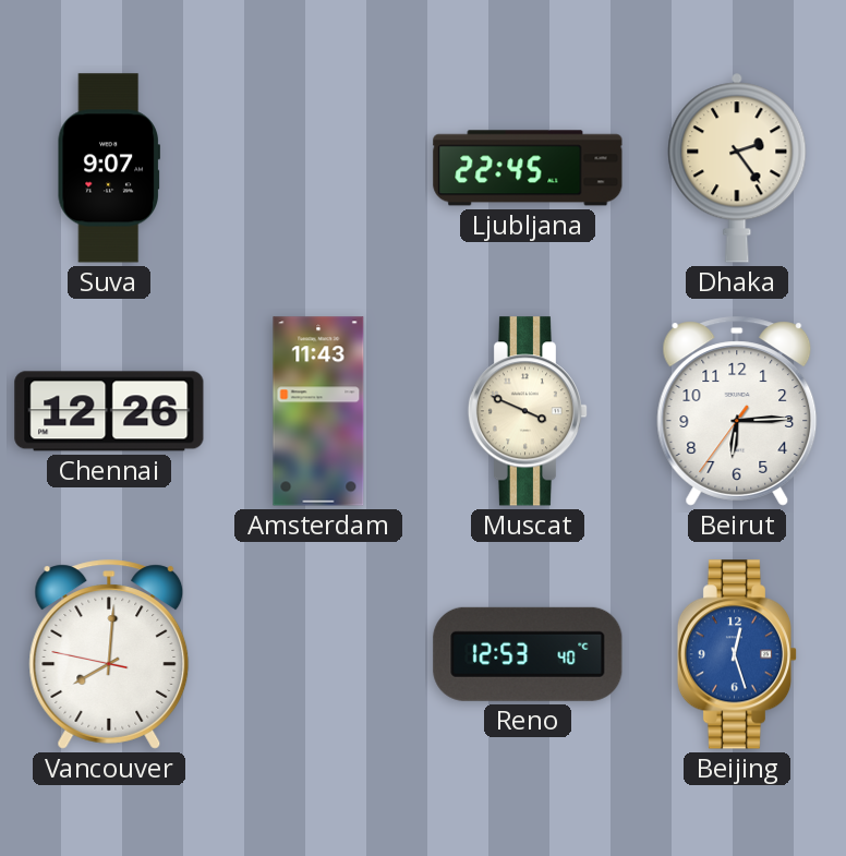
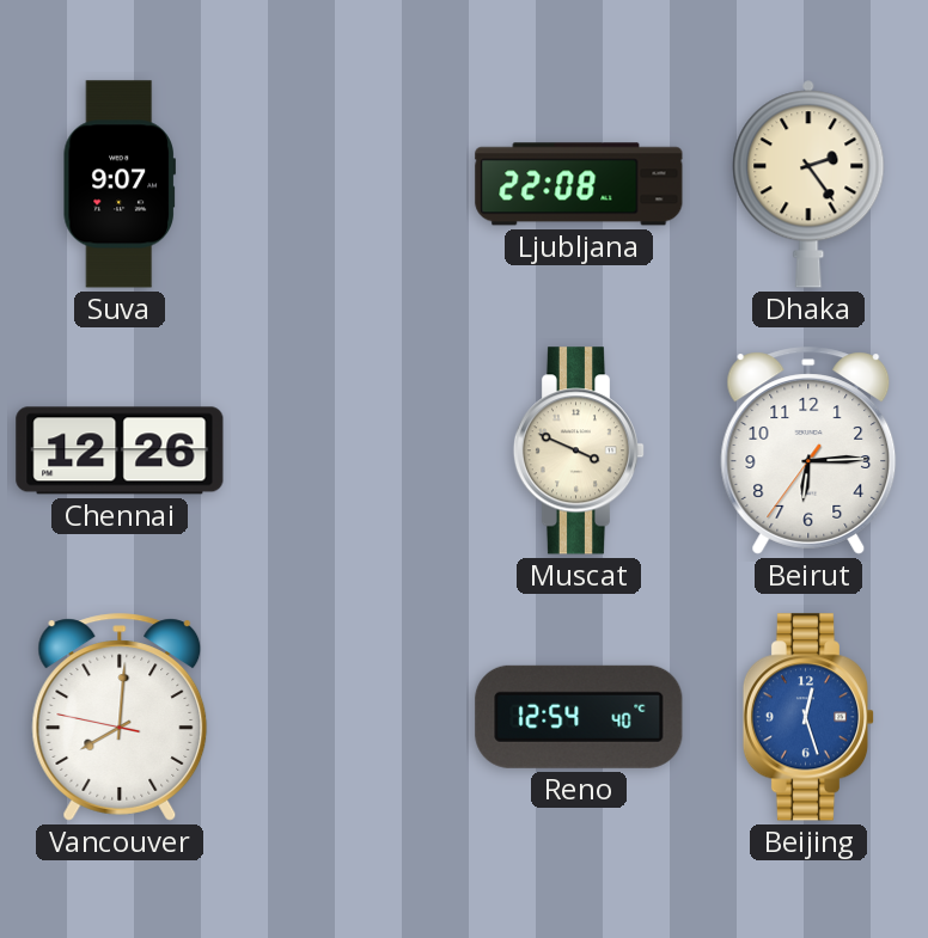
Ljubljana: 22:45 -> 22:08 (579, 184)
Amsterdam: 11:43 -> none (318, 411)
Reno: 12:53 -> 12:54 (579, 717)
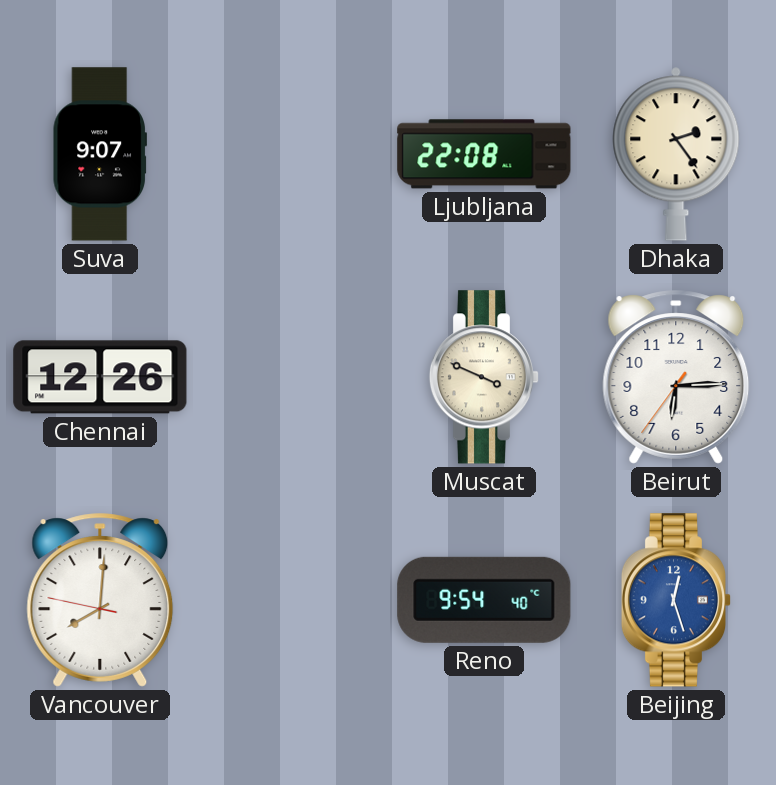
Reno: 12:54 -> 9:54 (484, 600)
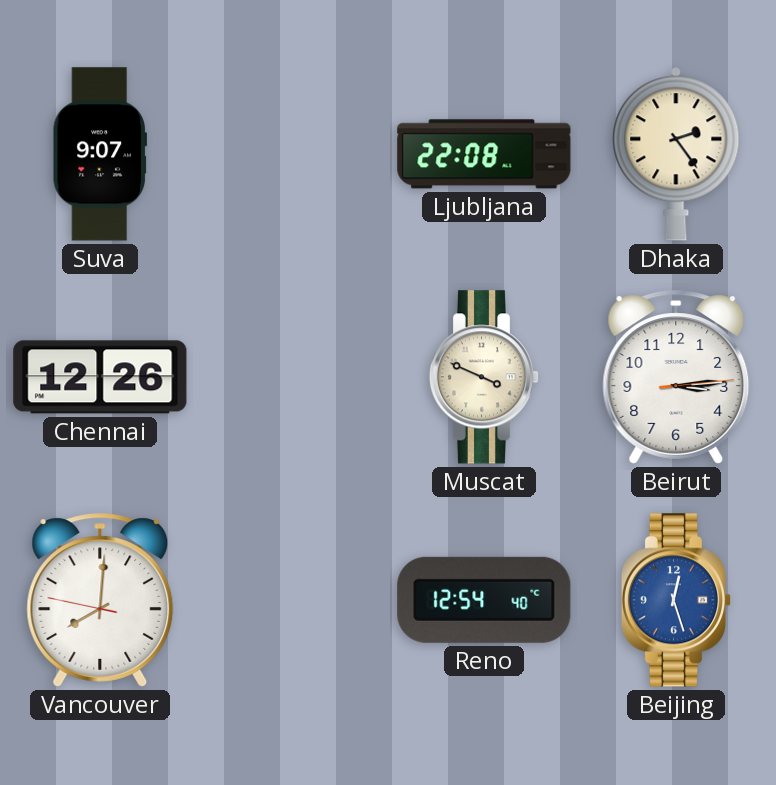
Beirut: 6:14 -> 3:14 (676, 377)
Reno: 9:54 -> 12:54 (484, 600)
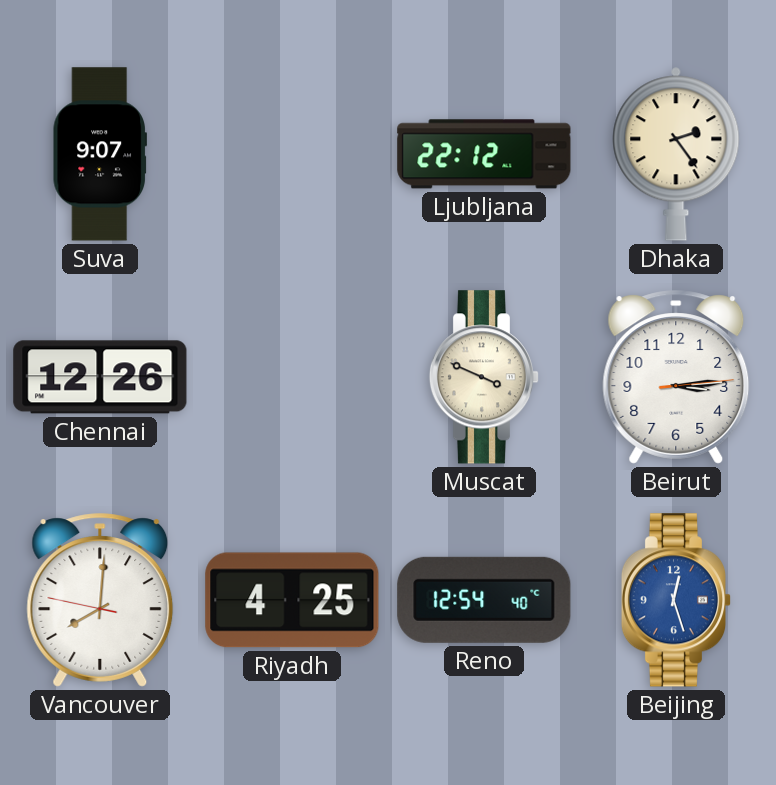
Ljubljana: 22:08 -> 22:12 (484, 154)
Riyadh: none -> 4:25 (292, 600)
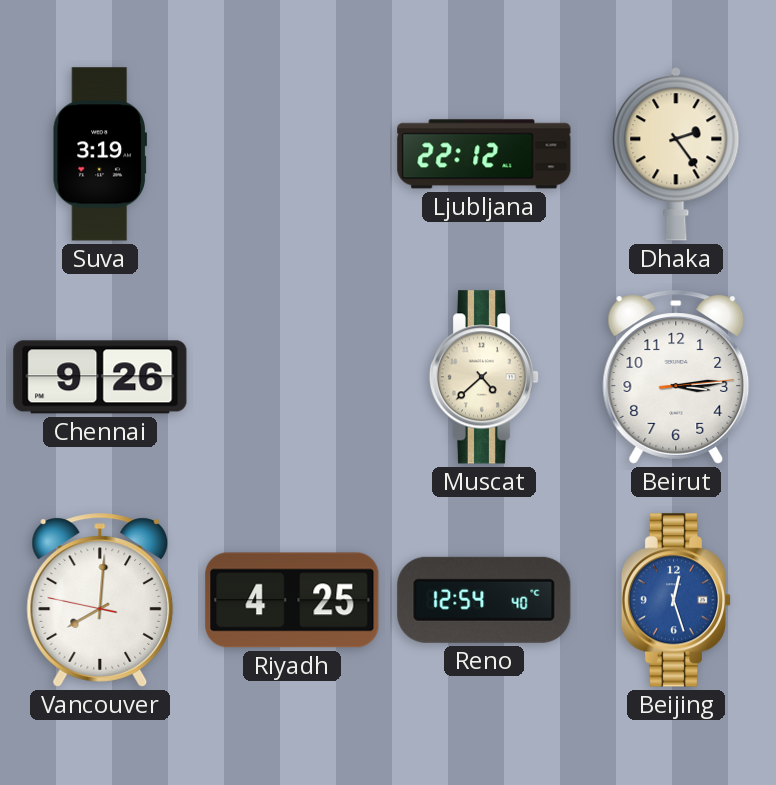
Suva: 9:07 -> 3:19 (100, 154)
Chennai: 12:26 -> 9:26 (100, 377)
Muscat: 3:49 -> 4:38 (484, 377)
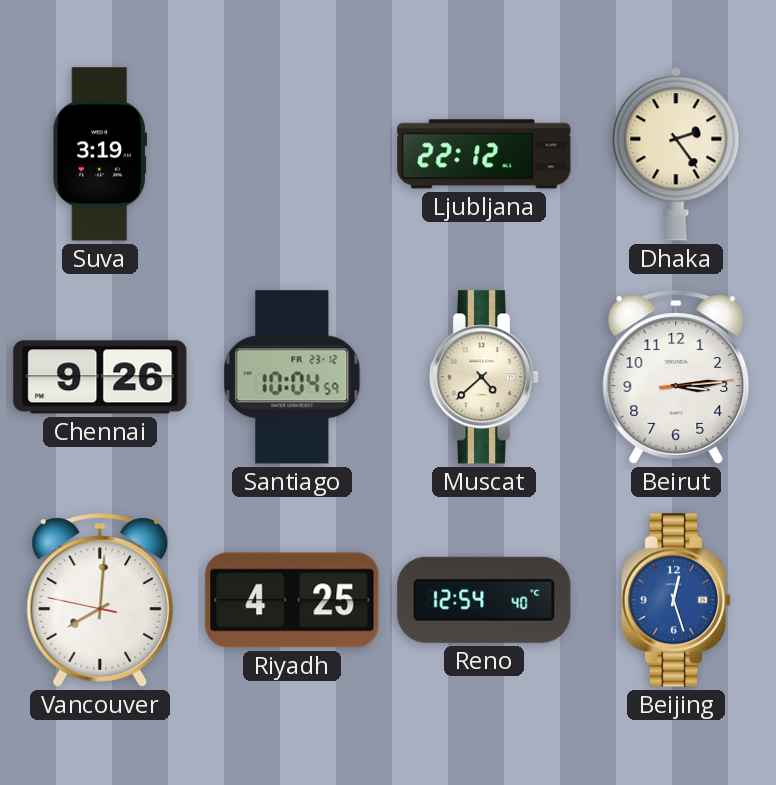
Santiago: none -> 10:04 (292, 377)
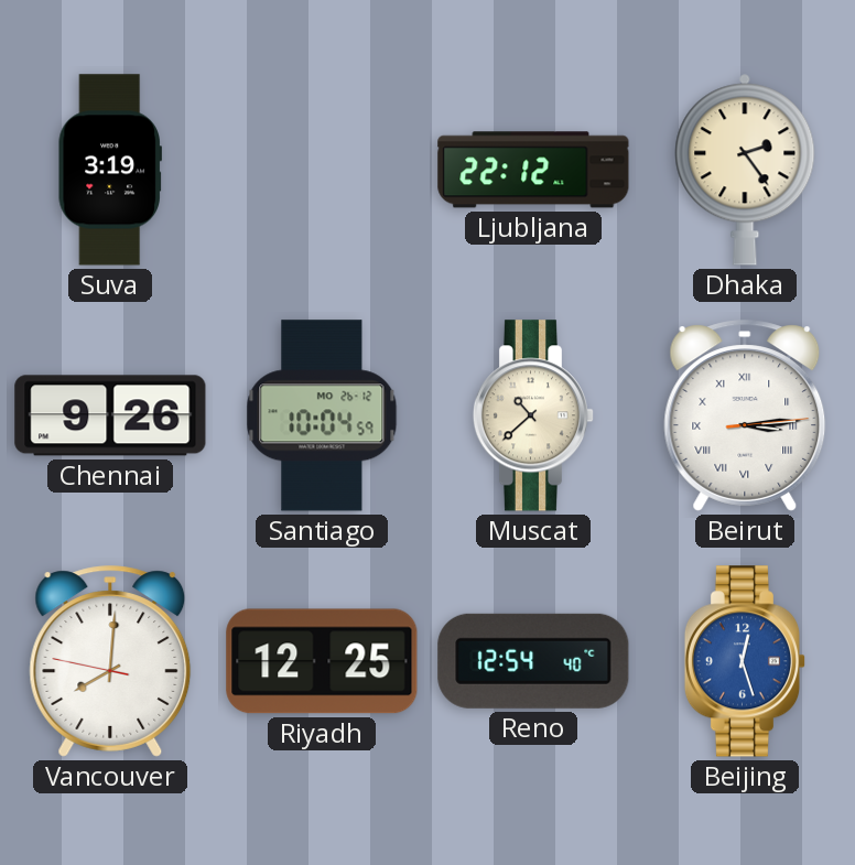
Santiago date: FR 23-12 -> MO 26-12 (322, 415)
Muscat: 4:38 -> 10:38 (533, 415)
Beirut numerals: Arabic -> Roman (745, 415)
Riyadh: 4:25 -> 12:25 (322, 661)
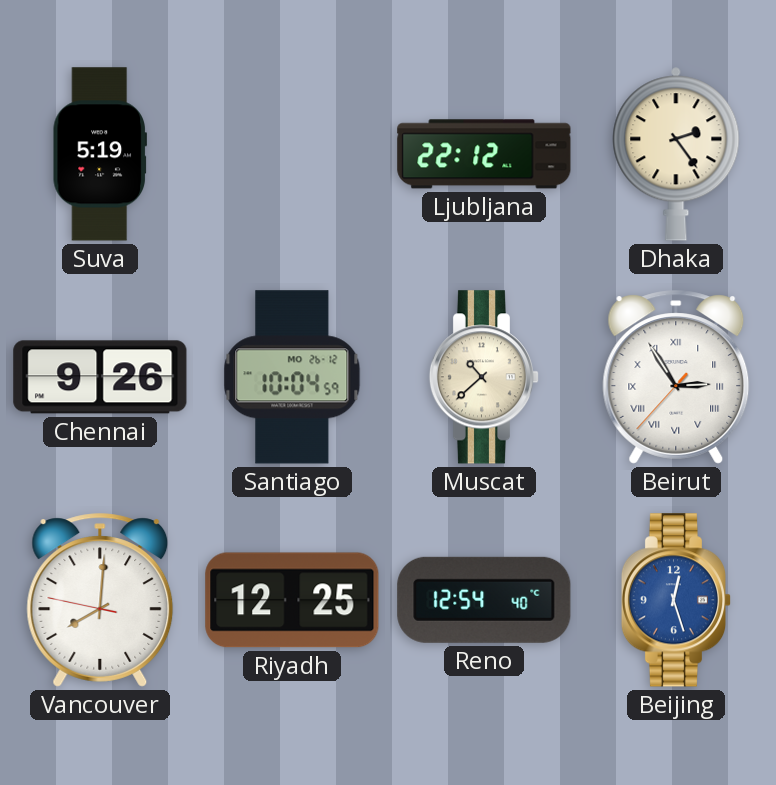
Suva: 3:19 -> 5:19 (100, 154)
Beirut: 3:14 -> 2:54 (676, 377)
